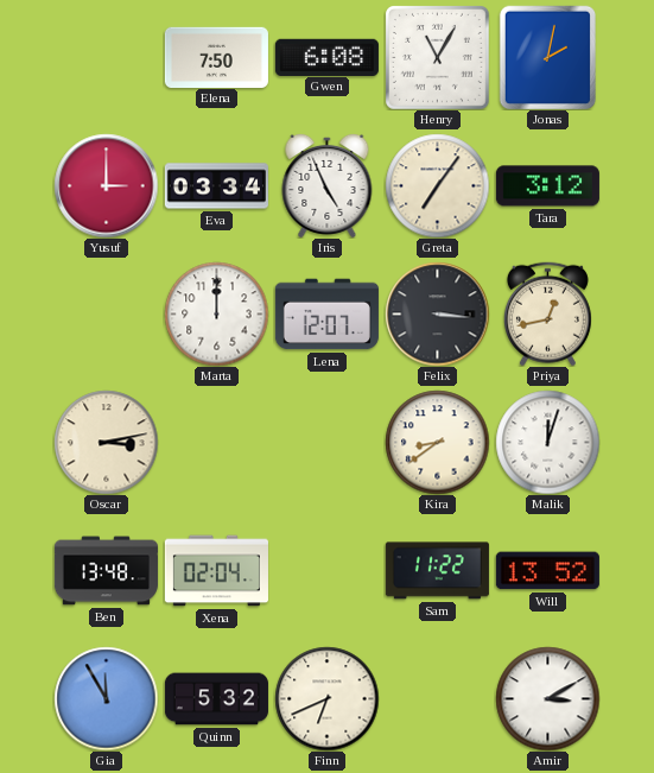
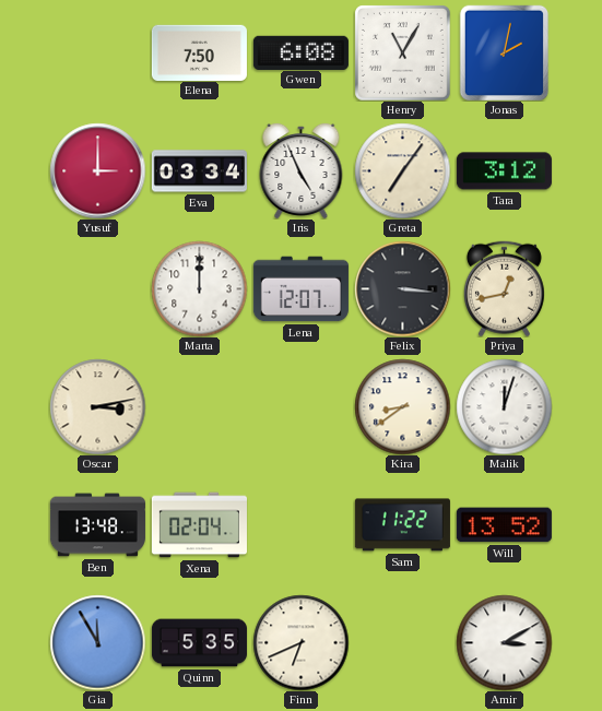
Quinn: 5:32 -> 5:35 (199, 643)
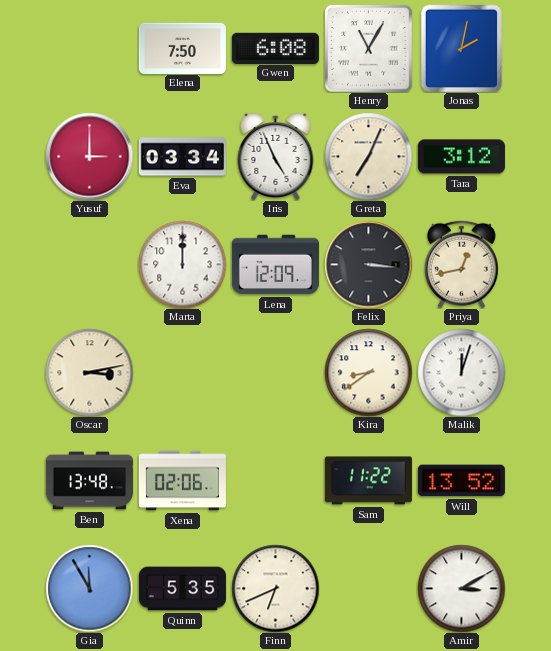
Greta: 7:06 -> 7:04 (368, 156)
Lena: 12:07 -> 12:09 (275, 265)
Xena: 02:04 -> 02:06 (182, 481)
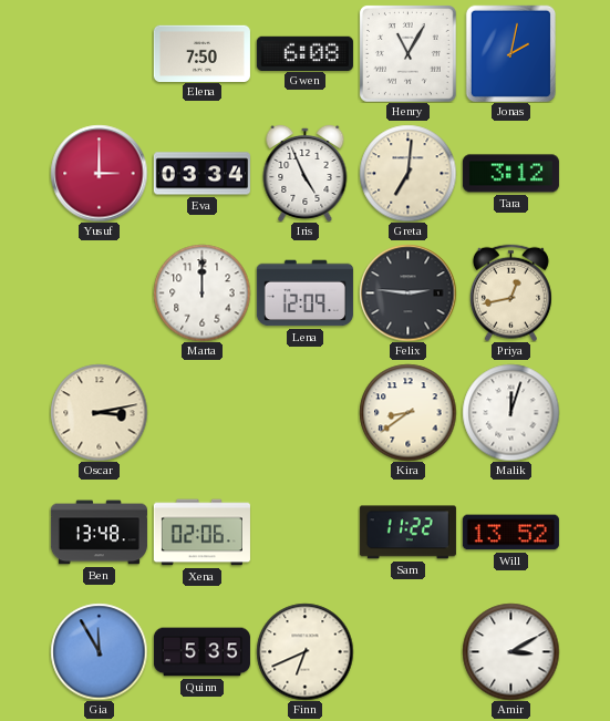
Greta: 7:04 -> 7:01 (407, 173)
Felix: 3:16 -> 2:46 (407, 292)
